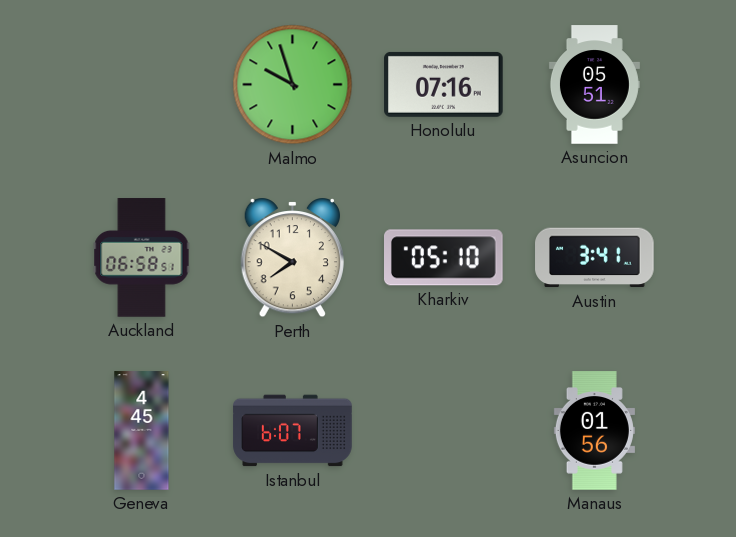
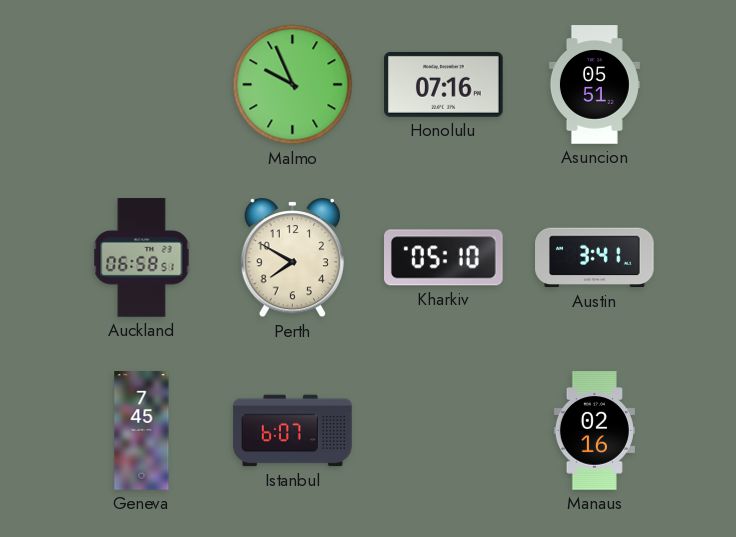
Malmo: 9:57 -> 9:56 (293, 85)
Geneva: 4:45 -> 7:45 (142, 431)
Manaus: 01:56 -> 02:16 (594, 431)
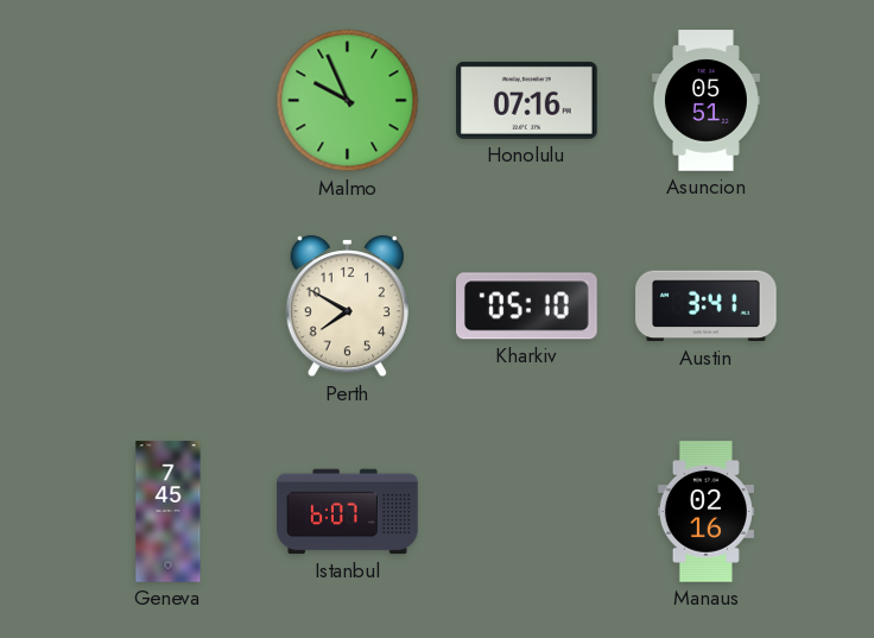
Auckland: 06:58 -> none (142, 258)
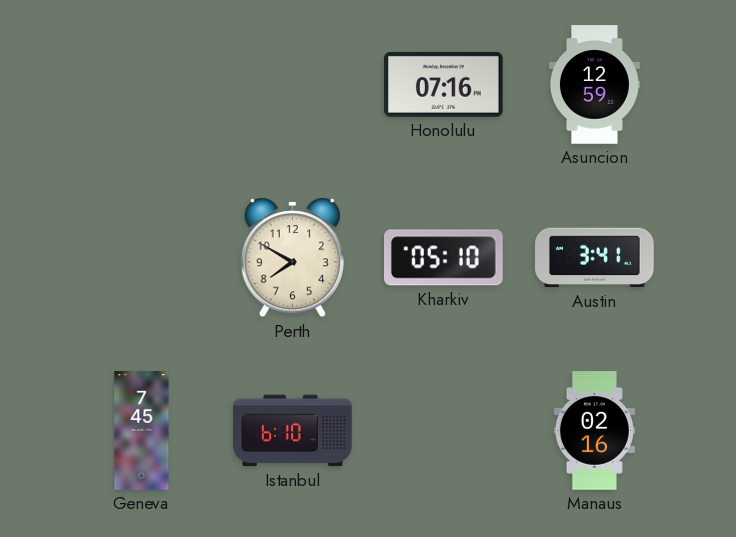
Malmo: 9:56 -> none (348, 101)
Asuncion: 05:51 -> 12:59 (594, 85)
Istanbul: 6:07 -> 6:10 (293, 431)
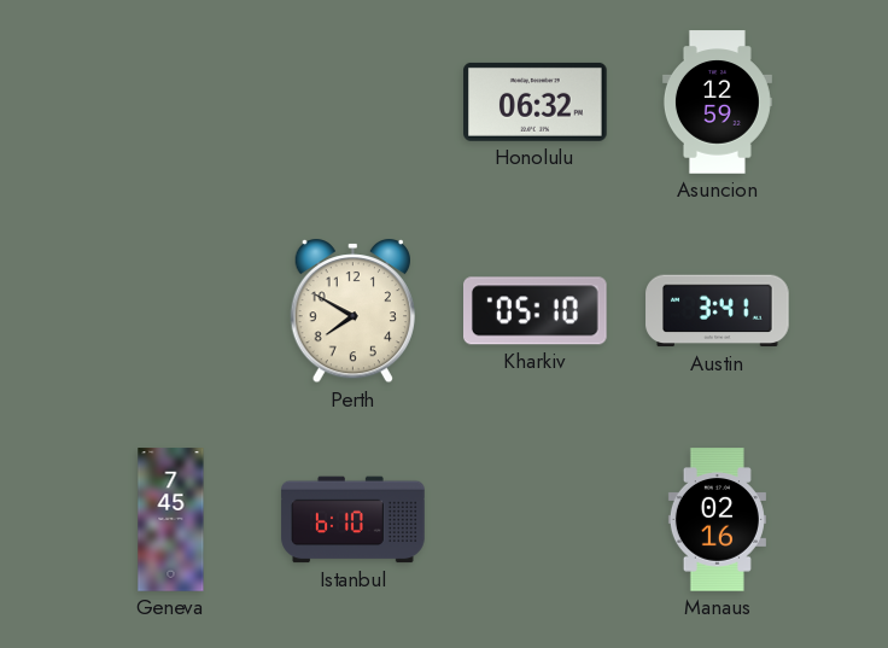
Honolulu: 07:16 -> 06:32 (536, 101)
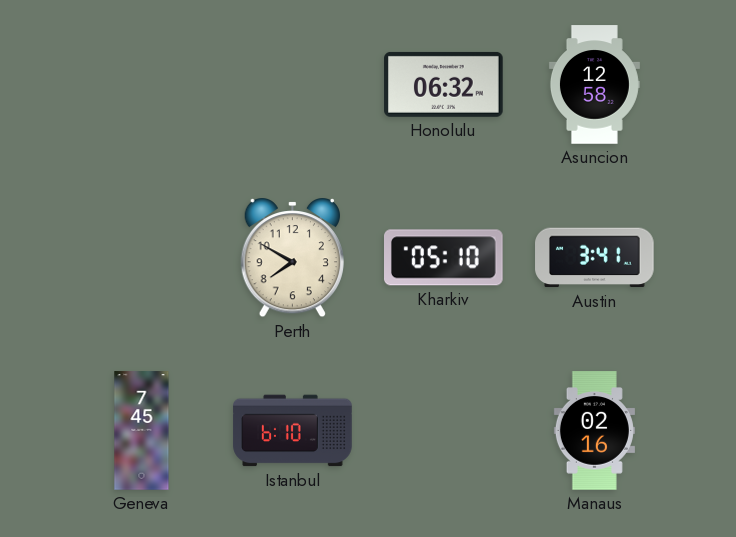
Asuncion: 12:59 -> 12:58 (594, 85)
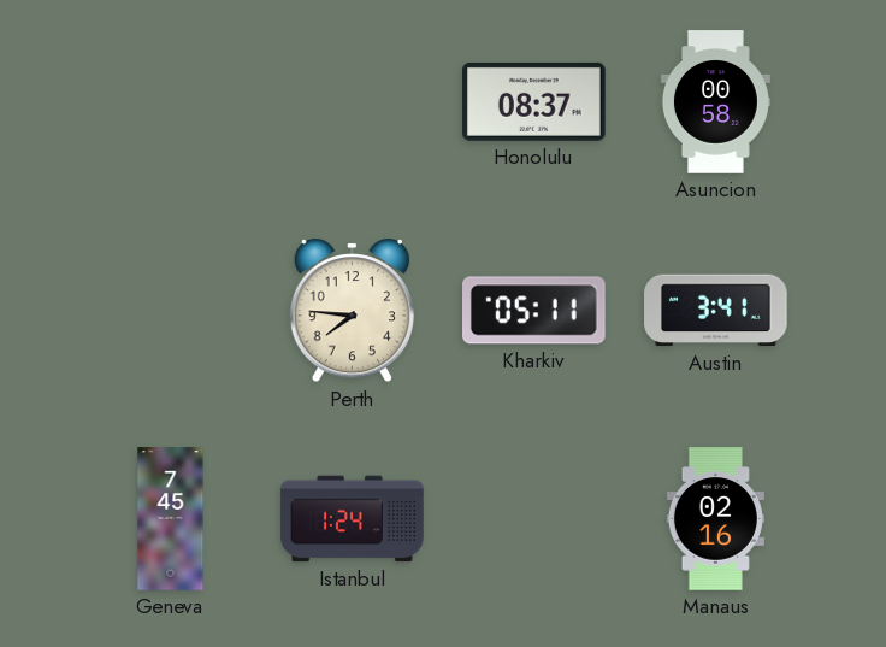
Honolulu: 06:32 -> 08:37 (534, 101)
Asuncion: 12:58 -> 00:58 (715, 102)
Perth: 7:50 -> 7:46 (352, 312)
Kharkiv: 05:10 -> 05:11 (534, 311)
Istanbul: 6:10 -> 1:24 (353, 519)
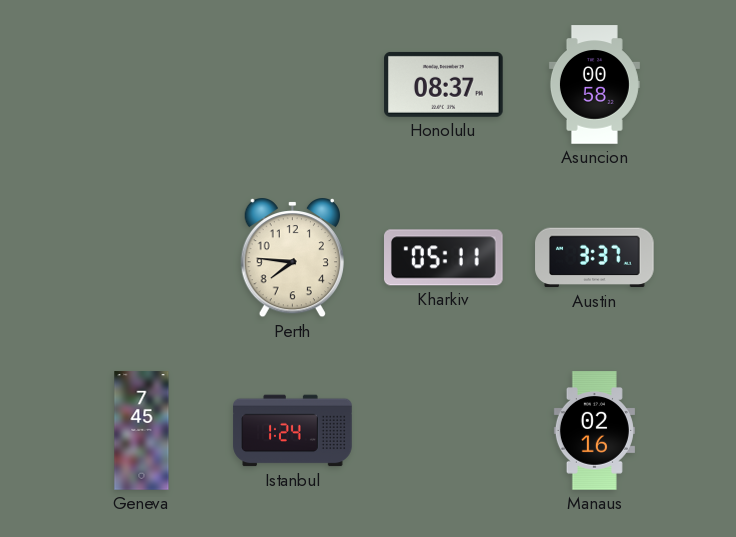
Austin: 3:41 -> 3:37 (595, 258)
